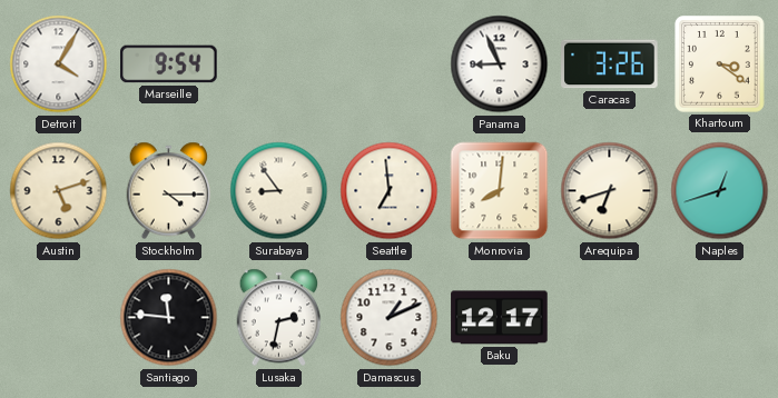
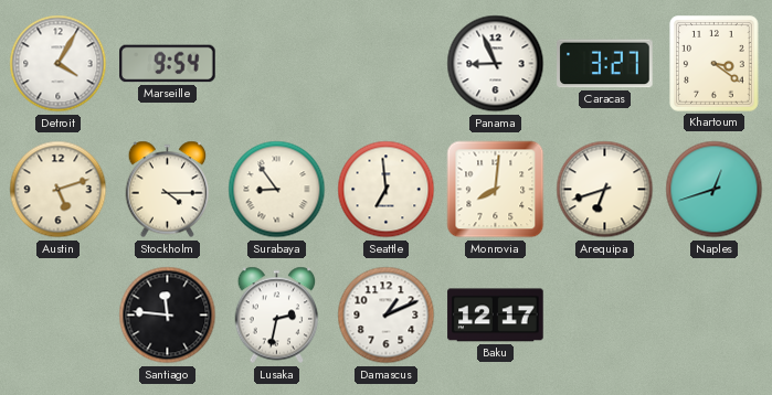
Caracas: 3:26 -> 3:27 (605, 64)
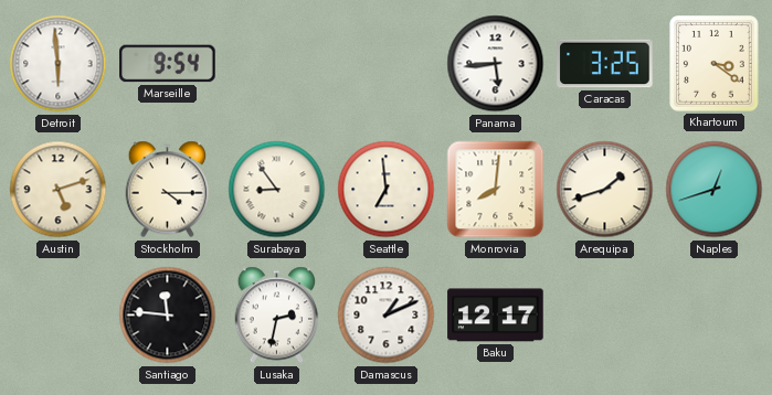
Detroit: 4:05 -> 5:59 (59, 64)
Panama: 8:56 -> 5:44 (496, 64)
Caracas: 3:27 -> 3:25 (605, 64)
Arequipa: 6:42 -> 1:42 (605, 190)
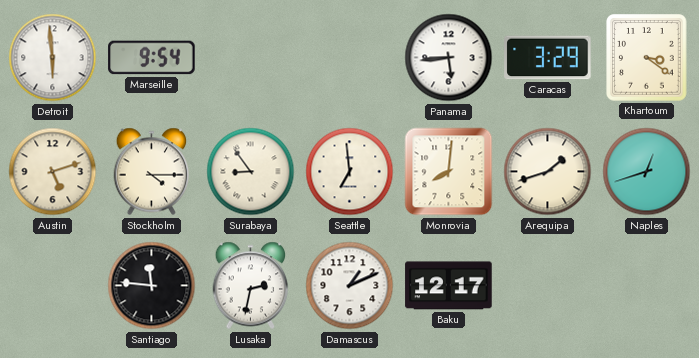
Caracas: 3:25 -> 3:29 (548, 58)
